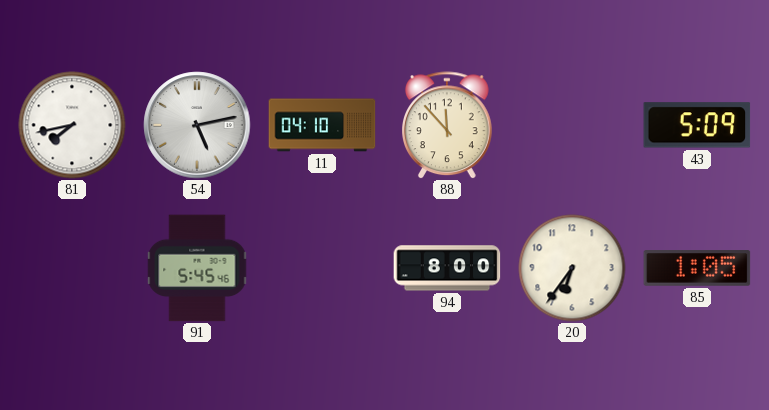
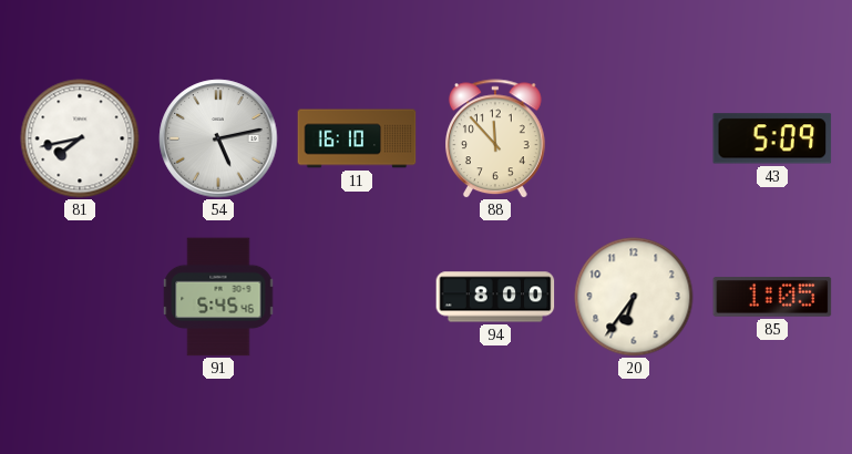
11: 04:10 -> 16:10 (357, 138)
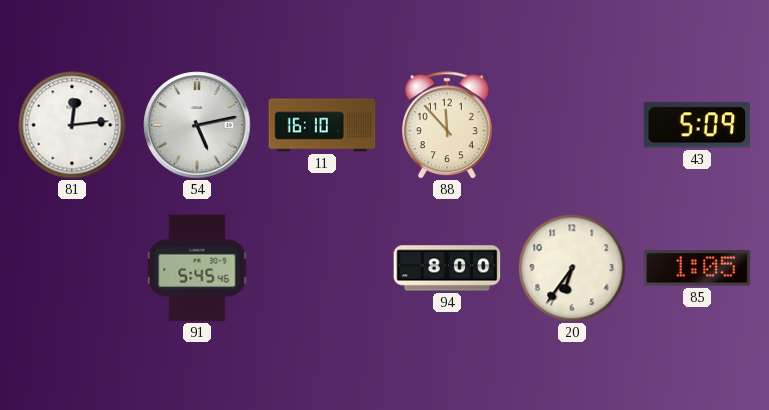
81: 7:43 -> 12:14 (72, 125)
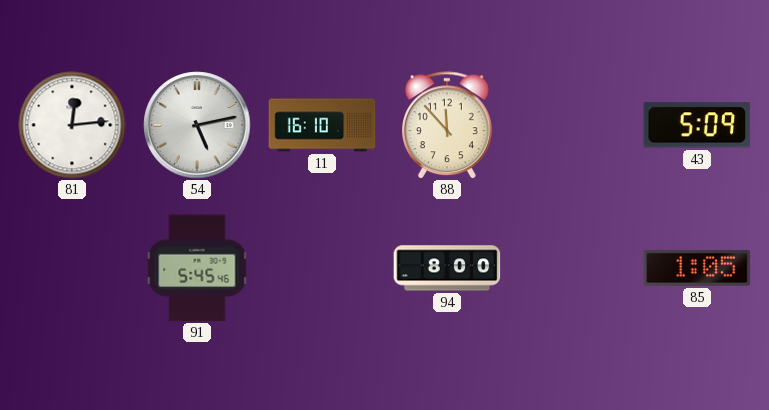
20: 6:36 -> none (572, 268)
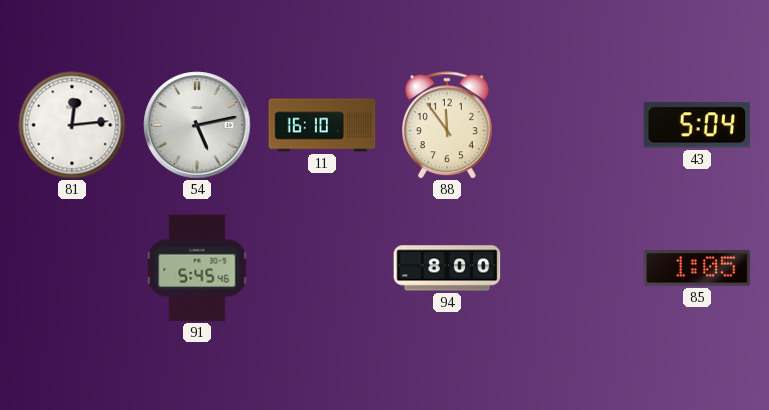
88: 11:53 -> 11:54 (448, 125)
43: 5:09 -> 5:04 (697, 125)
